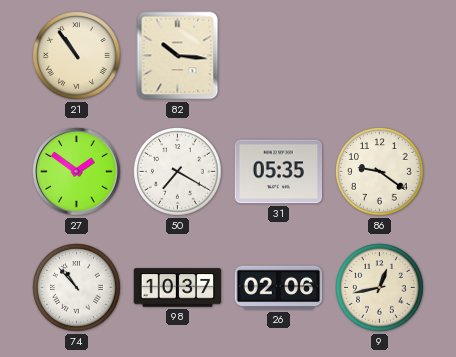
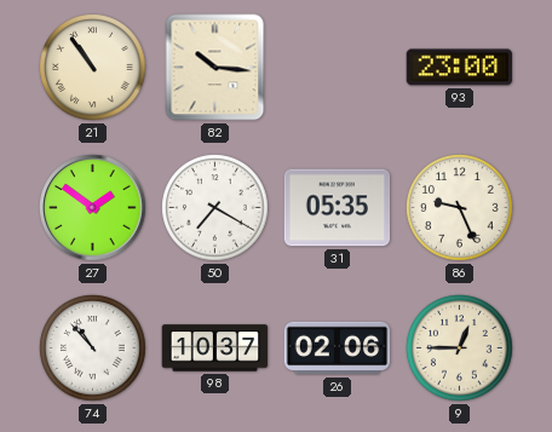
93: none -> 23:00 (460, 68)
86: 9:21 -> 9:26 (460, 208)
9: 12:43 -> 12:45 (460, 349)
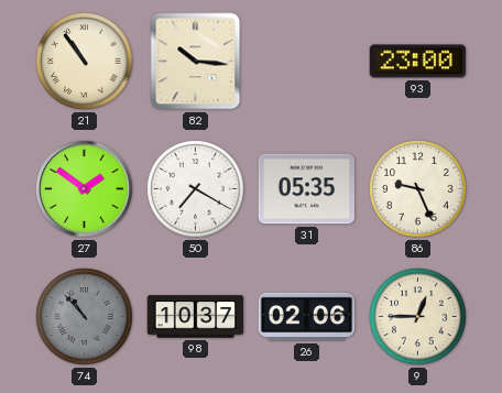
74 dial: white -> grey (85, 317)
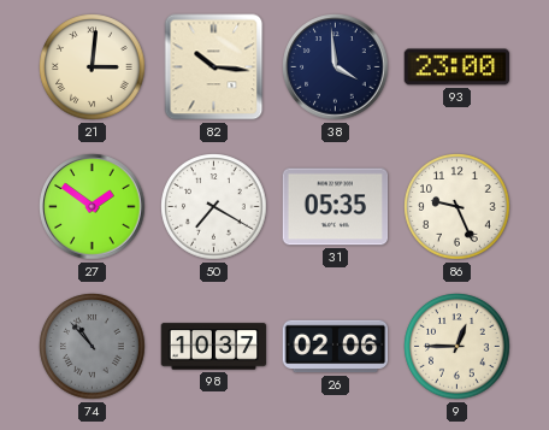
21: 10:54 -> 3:01 (93, 67)
38: none -> 3:59 (336, 67)
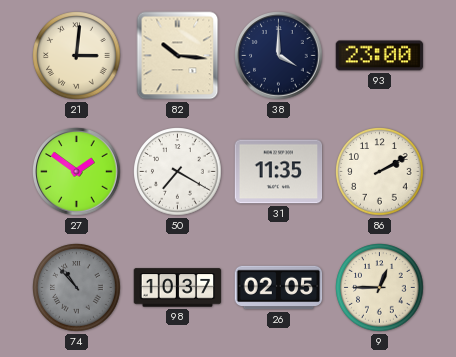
38: 3:59 -> 4:00 (279, 56)
31: 05:35 -> 11:35 (279, 172)
86: 9:26 -> 2:10 (380, 172)
26: 02:06 -> 02:05 (279, 288)
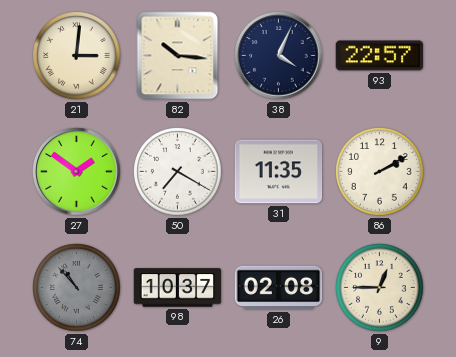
38: 4:00 -> 4:04 (279, 56)
93: 23:00 -> 22:57 (380, 56)
26: 02:05 -> 02:08 (279, 288)
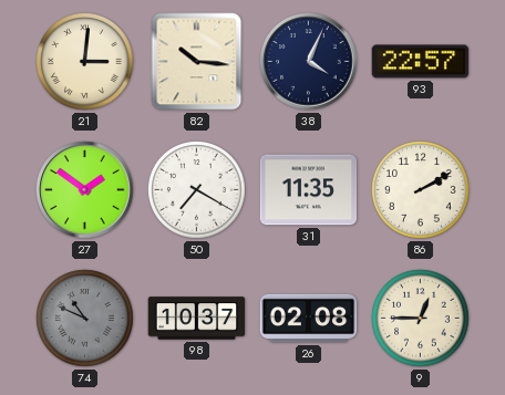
74: 10:53 -> 10:49 (85, 319)
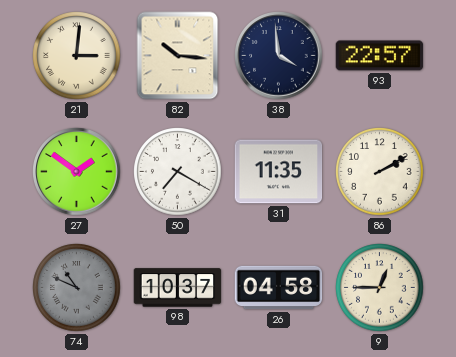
38: 4:04 -> 3:59 (279, 56)
26: 02:08 -> 04:58 (279, 288)
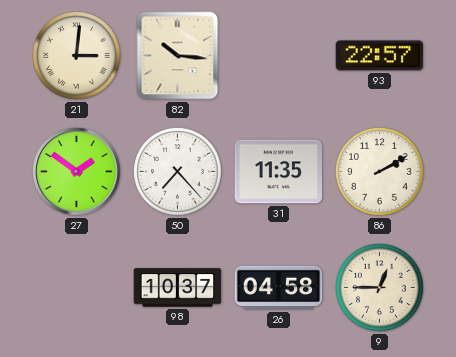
38: 3:59 -> none (279, 56)
50: 7:20 -> 7:23 (178, 172)
74: 10:49 -> none (77, 288)
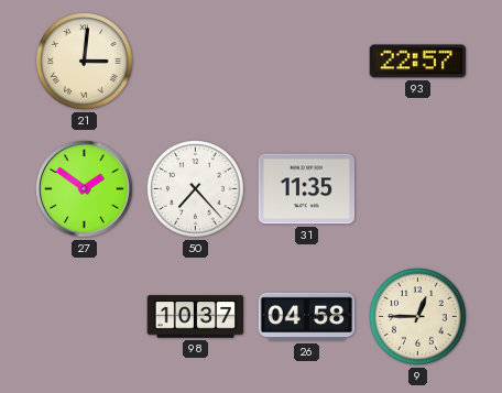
82: 10:16 -> none (178, 56)
86: 2:10 -> none (380, 172)
